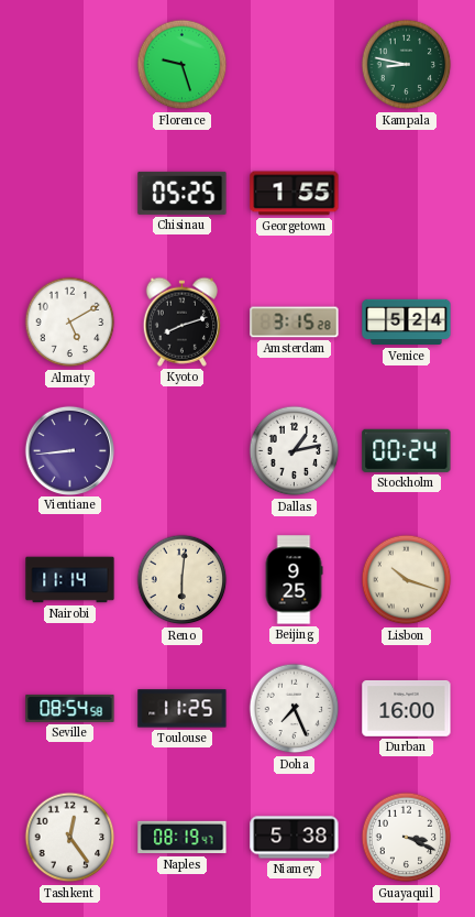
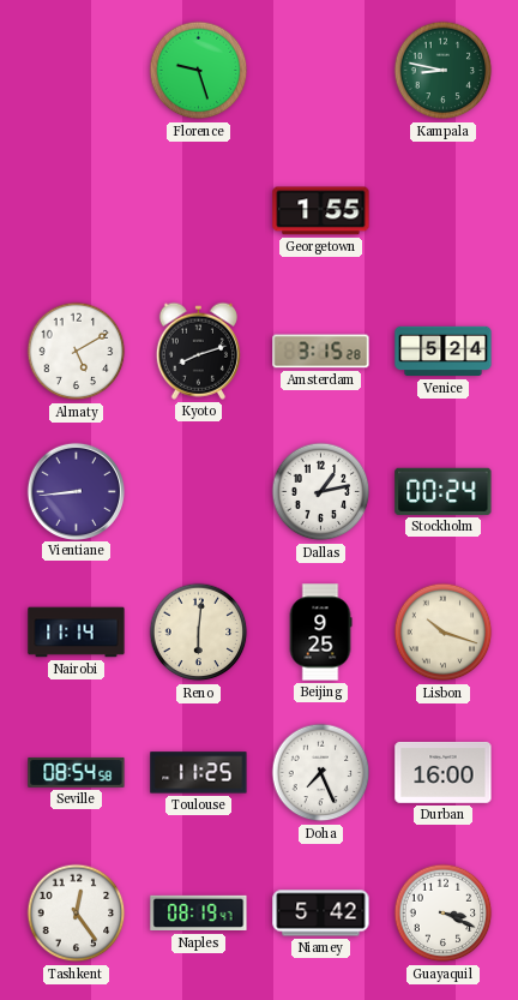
Chisinau: 05:25 -> none (183, 193)
Niamey: 5:38 -> 5:42 (321, 914)
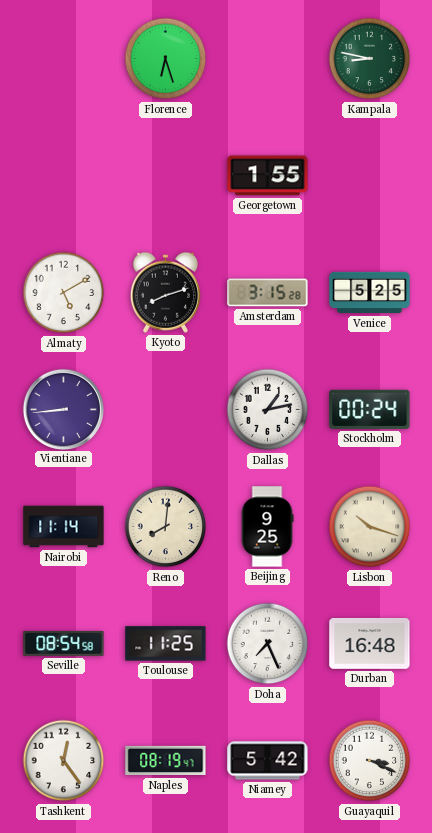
Florence: 9:27 -> 6:27 (166, 59)
Venice: 5:24 -> 5:25 (370, 293)
Reno: 6:01 -> 8:01 (166, 527)
Durban: 16:00 -> 16:48 (370, 644)
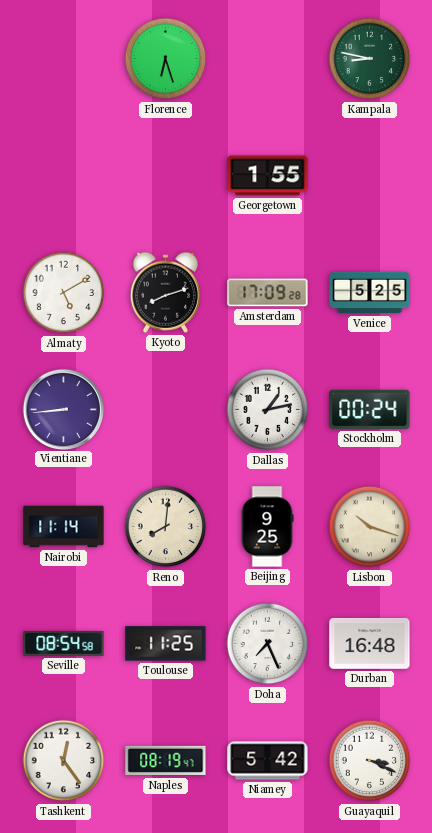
Amsterdam: 3:15 -> 17:09 (268, 293)
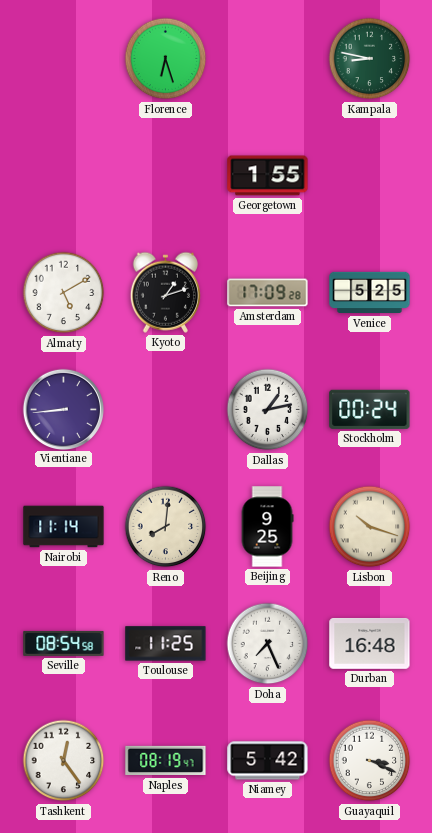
Kyoto: 8:12 -> 1:12 (165, 292)
